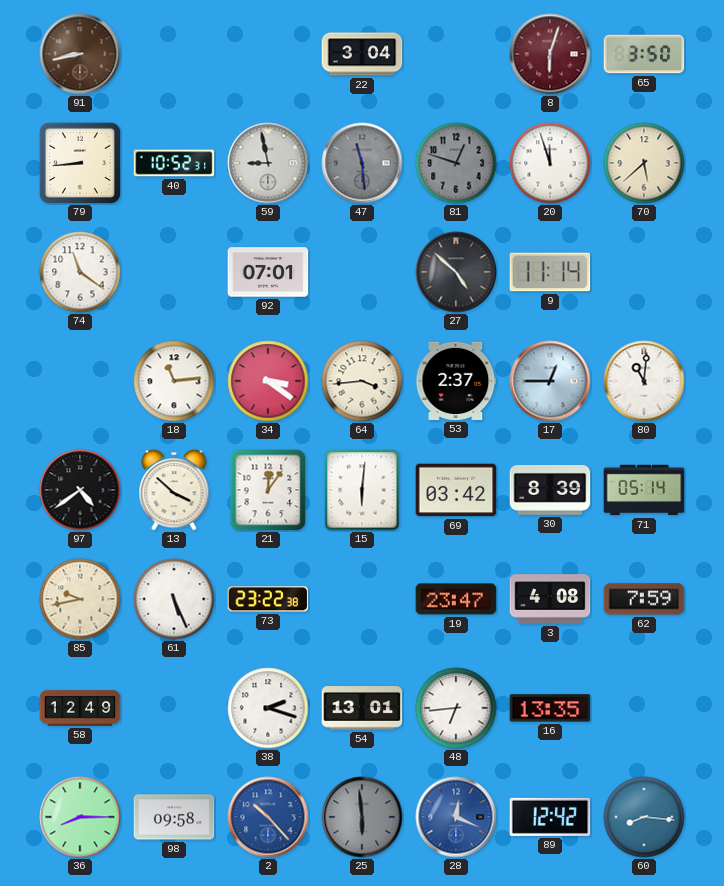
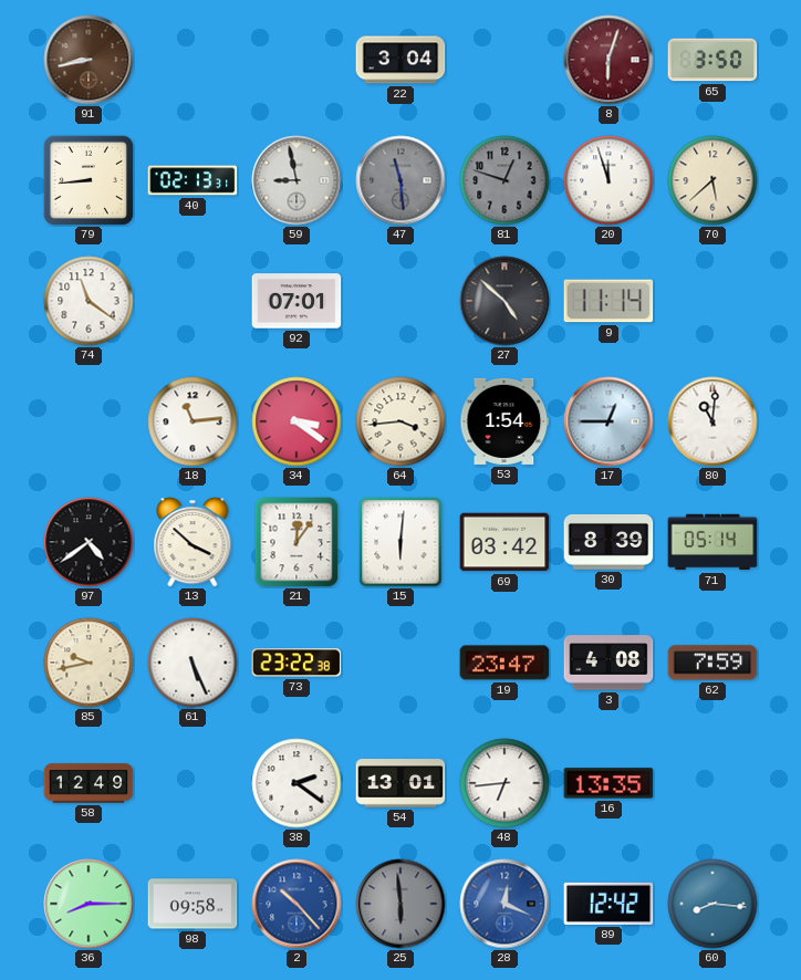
40: 10:52 -> 02:13 (193, 180)
53: 2:37 -> 1:54 (504, 421)
38: 2:18 -> 2:21 (297, 783)
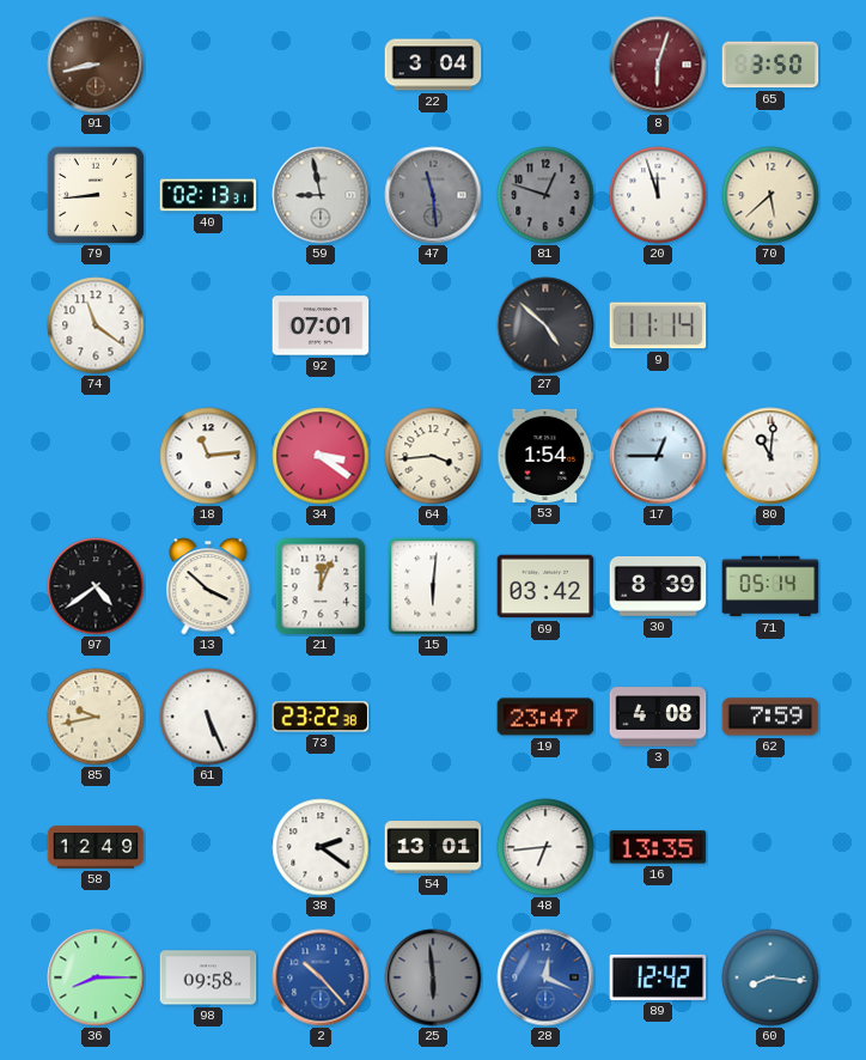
21: 12:06 -> 12:04 (321, 586)
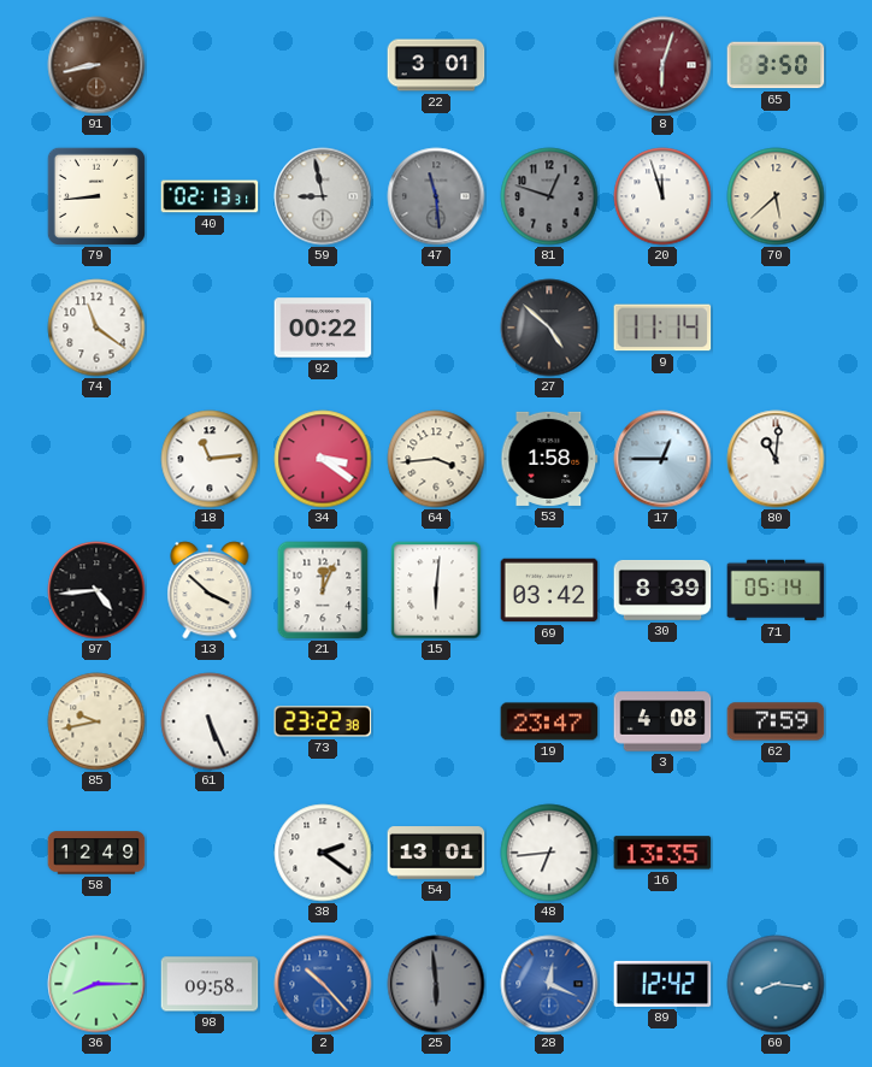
22: 3:04 -> 3:01 (436, 65)
92: 07:01 -> 00:22 (323, 328)
53: 1:54 -> 1:58 (549, 459)
97: 4:39 -> 4:44 (96, 590)
